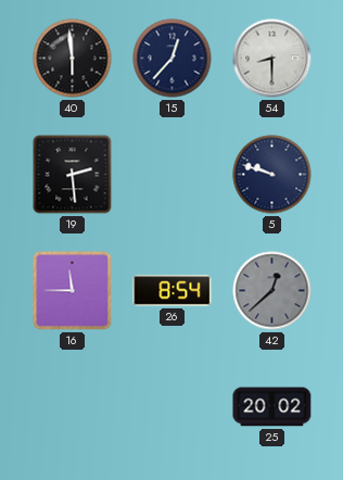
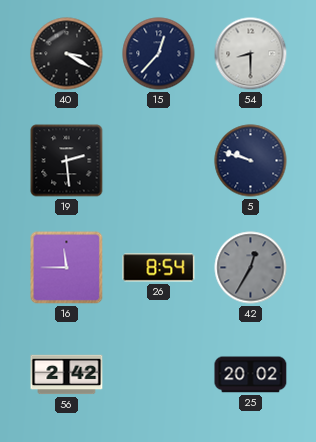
40: 5:59 -> 3:20 (67, 54)
42: 12:38 -> 12:35 (251, 268)
56: none -> 2:42 (67, 375)
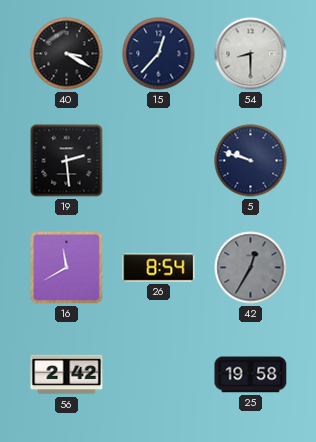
16: 11:45 -> 11:40 (67, 268)
25: 20:02 -> 19:58 (251, 375)
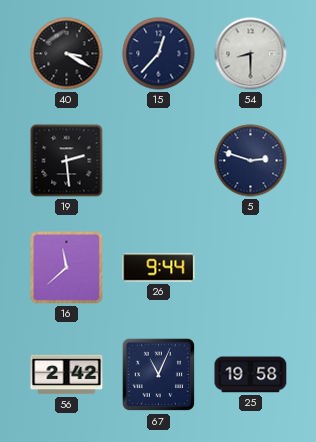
5: 9:48 -> 2:48 (251, 161)
16: 11:40 -> 11:38 (67, 268)
26: 8:54 -> 9:44 (159, 268)
42: 12:35 -> none (251, 268)
67: none -> 11:04 (159, 375)
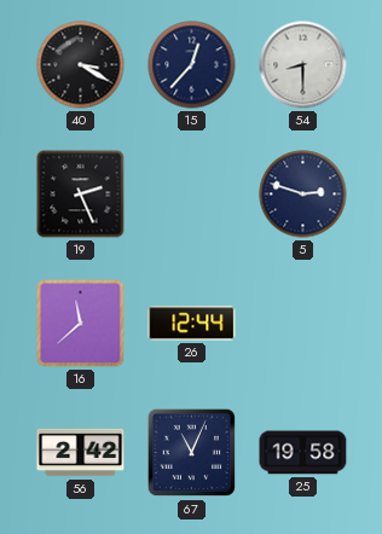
19: 2:29 -> 2:26 (81, 195)
26: 9:44 -> 12:44 (192, 324)
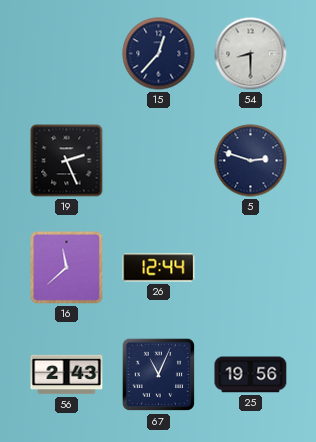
40: 3:20 -> none (81, 65)
56: 2:42 -> 2:43 (67, 375)
25: 19:58 -> 19:56 (251, 375)
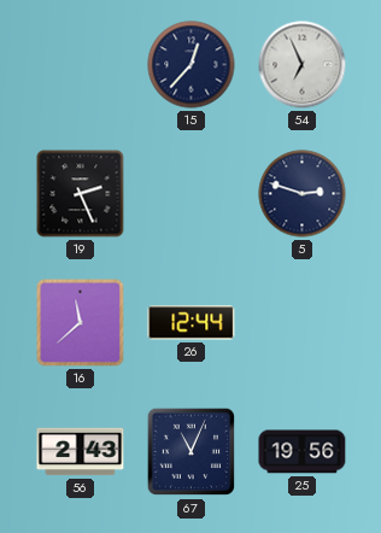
54: 8:30 -> 6:56 (303, 65)
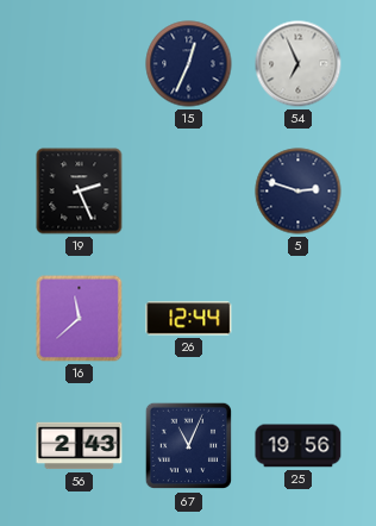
15: 12:37 -> 12:34 (189, 64)
